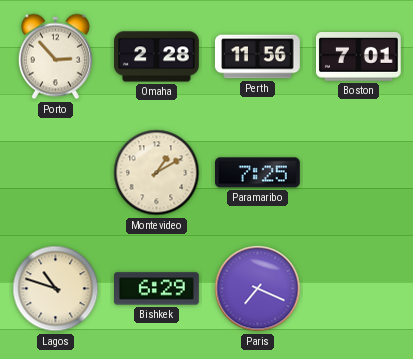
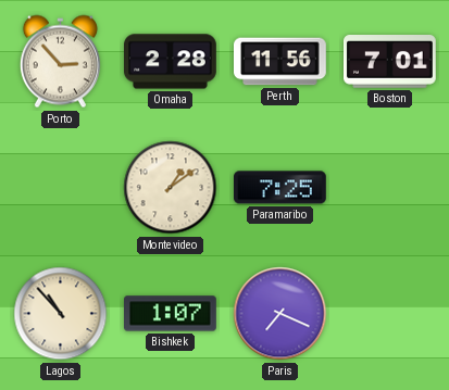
Montevideo: 1:10 -> 1:09 (171, 188)
Lagos: 10:48 -> 10:53 (61, 314)
Bishkek: 6:29 -> 1:07 (171, 314)
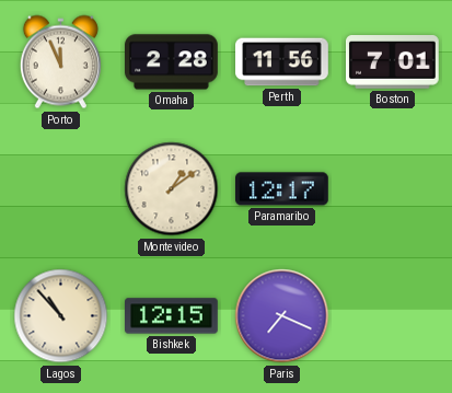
Porto: 2:53 -> 11:56 (60, 62)
Paramaribo: 7:25 -> 12:17 (282, 189)
Bishkek: 1:07 -> 12:15 (172, 316)
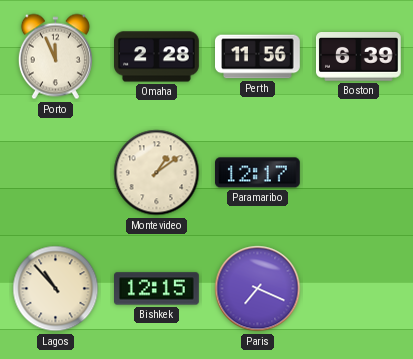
Boston: 7:01 -> 6:39 (359, 57)
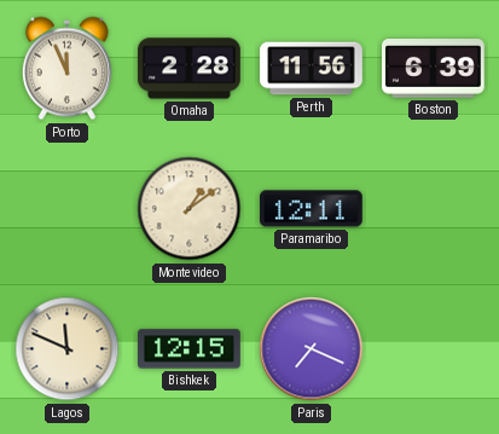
Paramaribo: 12:17 -> 12:11 (312, 209)
Lagos: 10:53 -> 11:49 (68, 349)
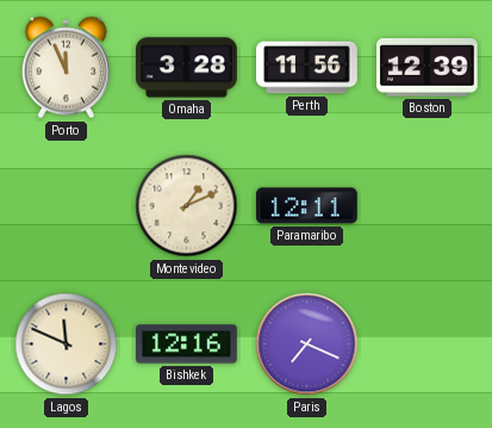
Omaha: 2:28 -> 3:28 (187, 68)
Boston: 6:39 -> 12:39 (428, 68)
Montevideo: 1:09 -> 1:11 (187, 206)
Bishkek: 12:15 -> 12:16 (187, 345)
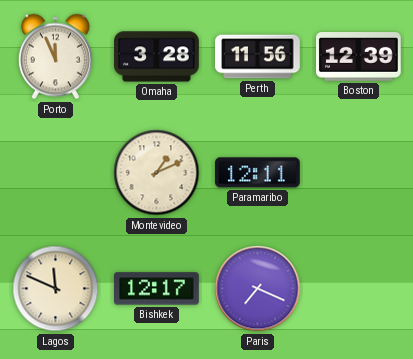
Bishkek: 12:16 -> 12:17 (157, 289)
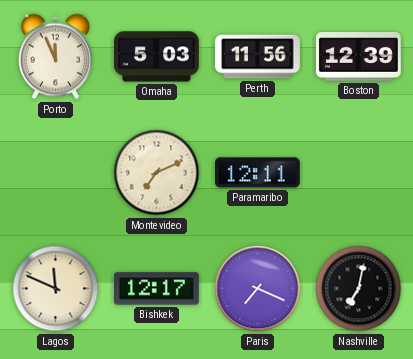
Omaha: 3:28 -> 5:03 (157, 57)
Montevideo: 1:11 -> 7:11 (157, 173)
Nashville: none -> 7:02 (359, 289)
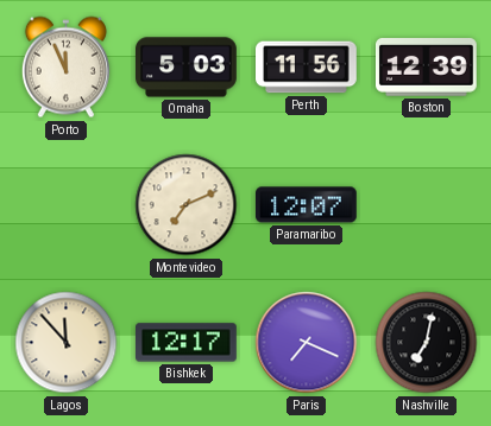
Paramaribo: 12:11 -> 12:07 (307, 205)
Lagos: 11:49 -> 11:53 (67, 343)
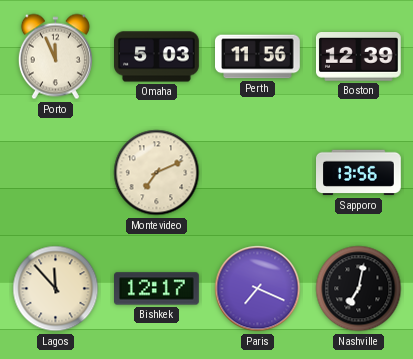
Paramaribo: 12:07 -> none (307, 205)
Sapporo: none -> 13:56 (359, 173)
